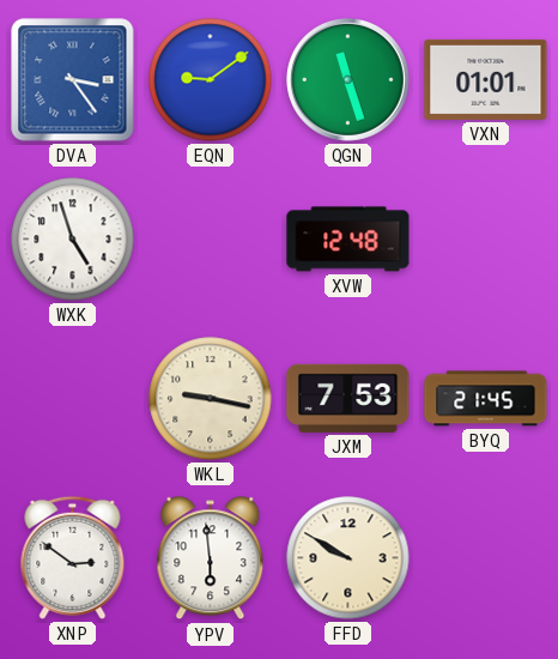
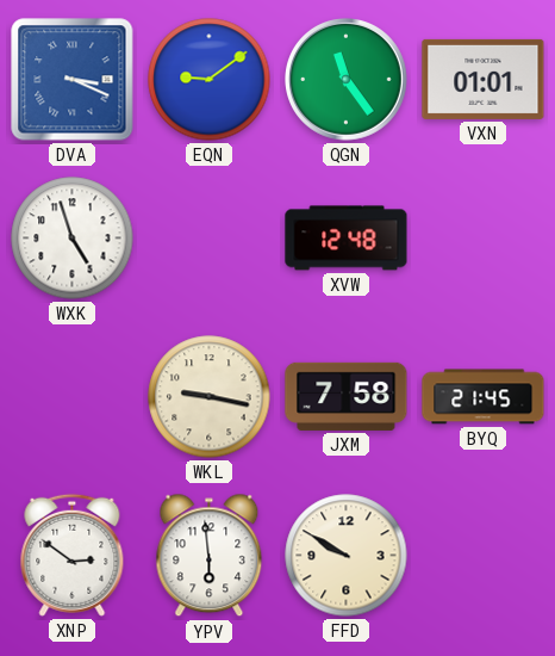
DVA: 3:24 -> 3:19 (73, 80)
QGN: 11:27 -> 11:24 (347, 80)
JXM: 7:53 -> 7:58 (347, 396)
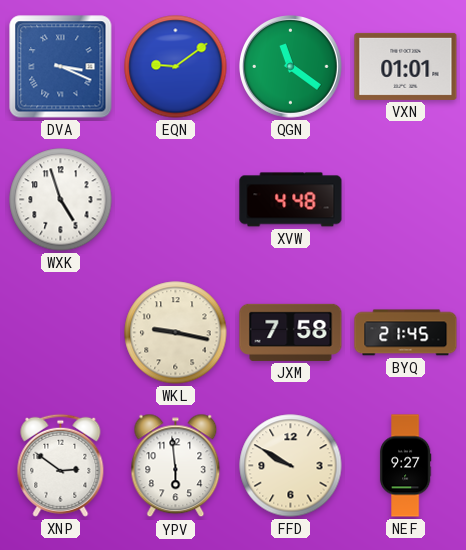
QGN: 11:24 -> 11:21 (291, 67)
XVW: 12:48 -> 4:48 (291, 200)
NEF: none -> 9:27 (405, 466)
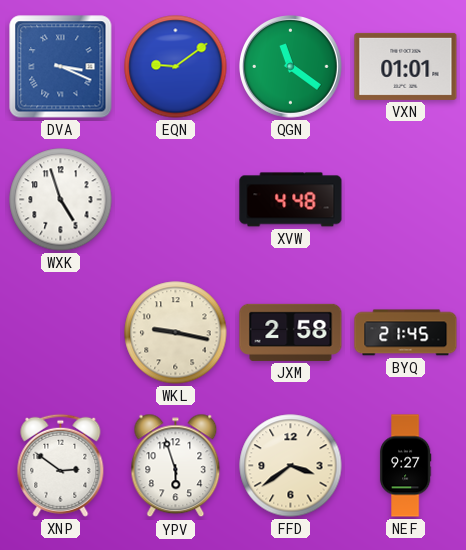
JXM: 7:58 -> 2:58 (291, 332)
YPV: 5:59 -> 5:57 (176, 466)
FFD: 9:50 -> 3:39 (291, 466)
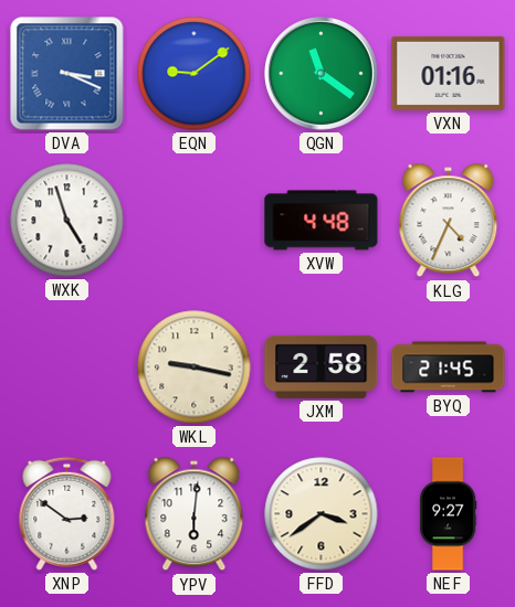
VXN: 01:01 -> 01:16 (449, 73)
KLG: none -> 4:34 (449, 221)
YPV: 5:57 -> 6:01 (195, 514)
